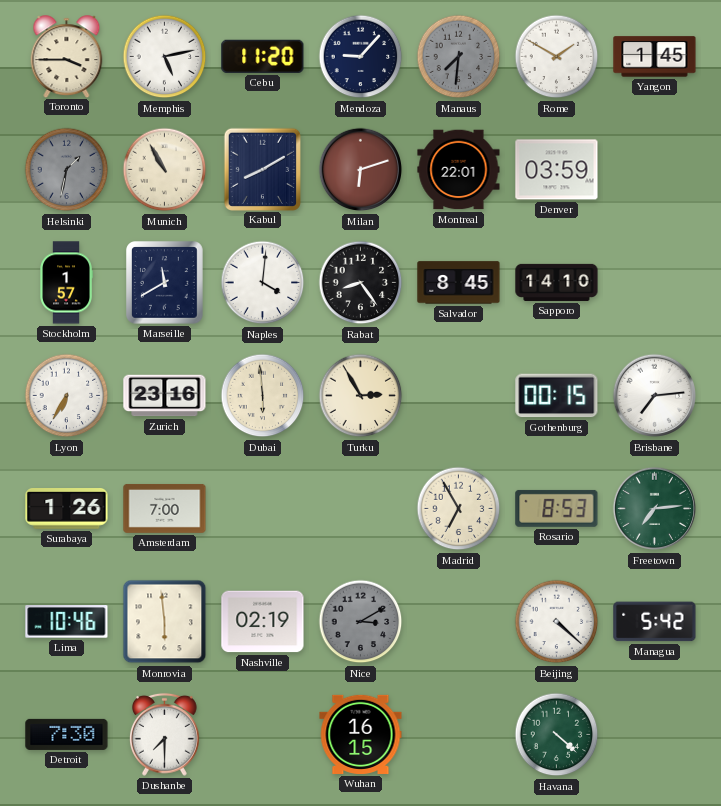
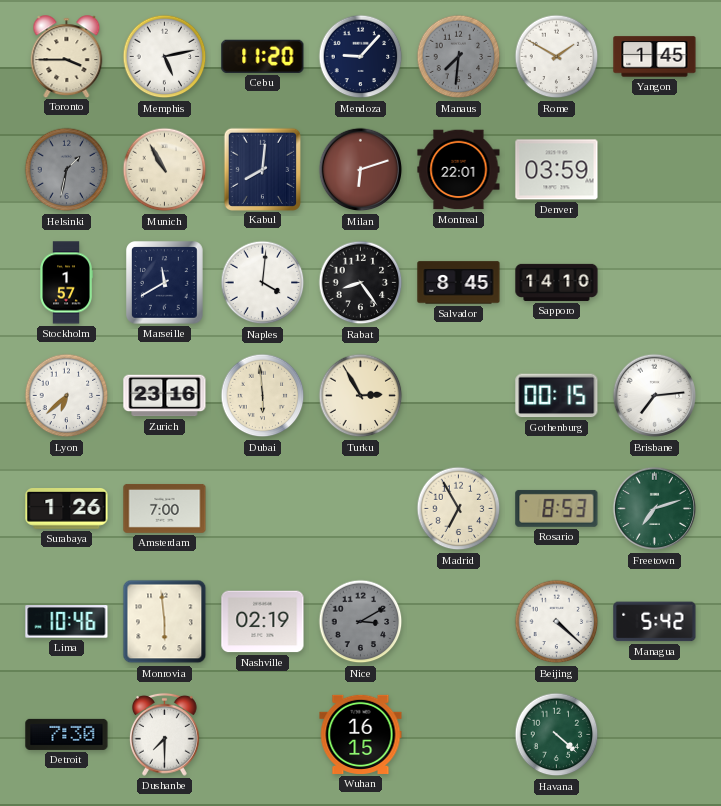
Kabul: 8:10 -> 8:01 (262, 169)
Lyon: 6:35 -> 6:38 (67, 396)
Freetown: 7:14 -> 7:12 (655, 509)
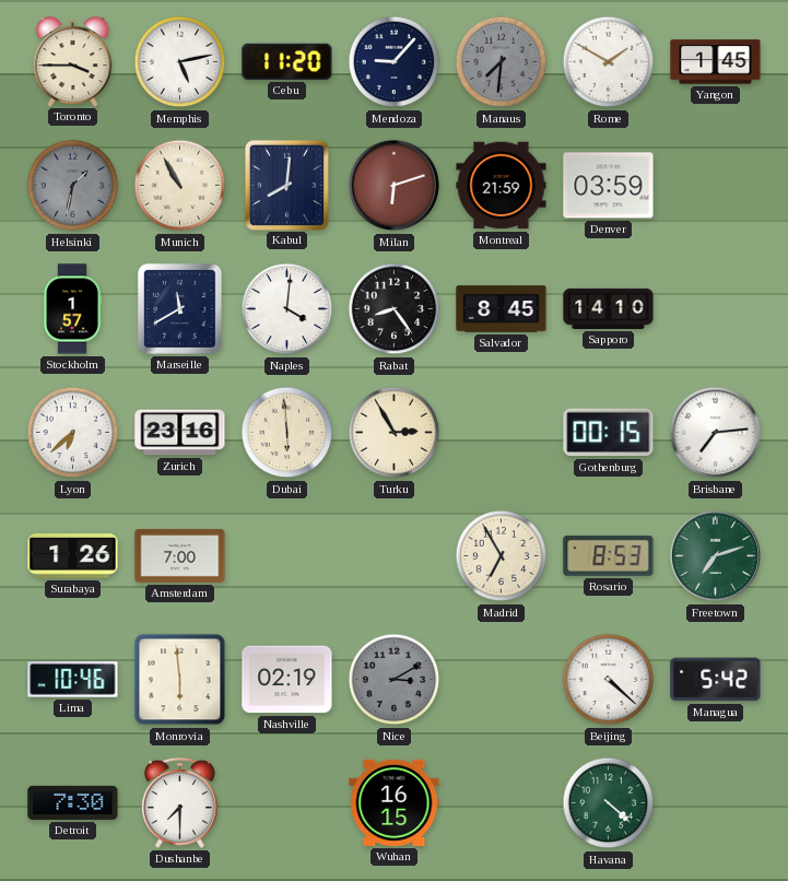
Montreal: 22:01 -> 21:59 (502, 186)
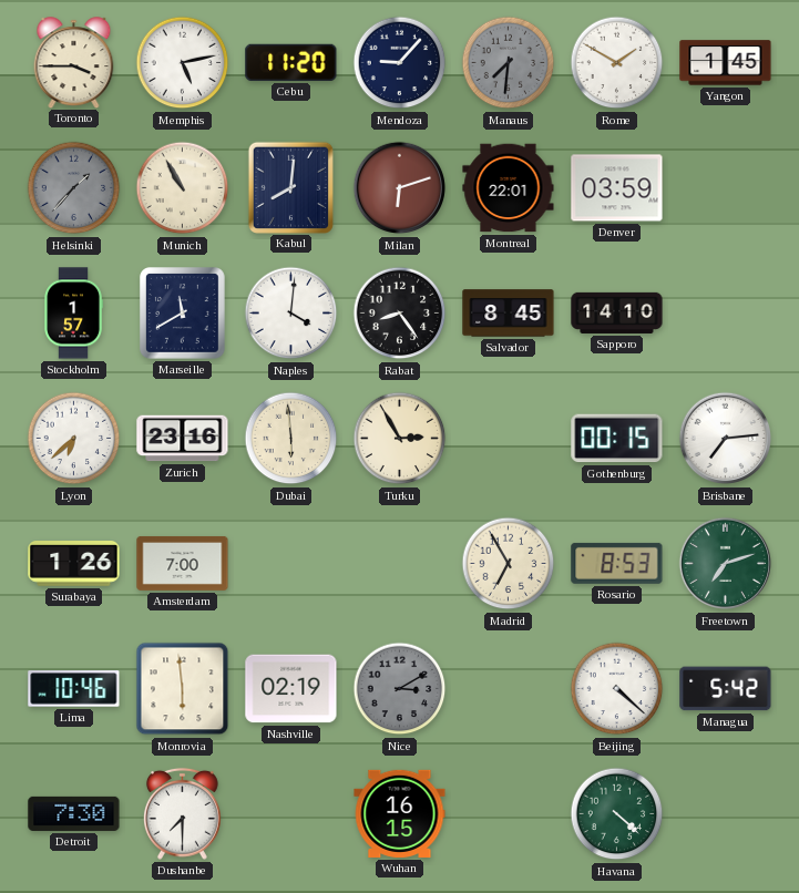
Helsinki: 1:32 -> 1:37 (74, 188)
Montreal: 21:59 -> 22:01 (509, 188)
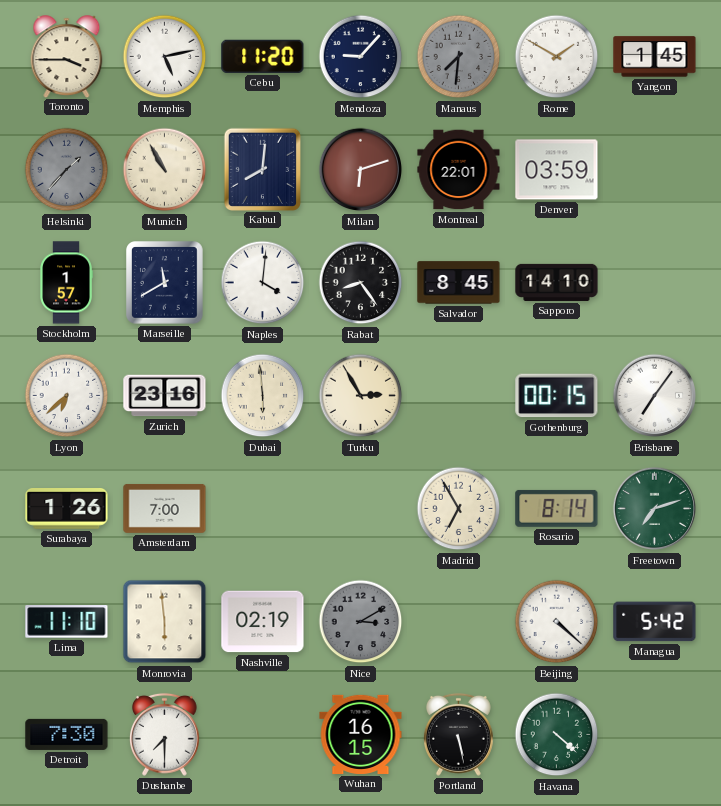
Brisbane: 7:14 -> 7:06 (655, 396)
Rosario: 8:53 -> 8:14 (557, 508)
Lima: 10:46 -> 11:10 (67, 622)
Portland: none -> 5:28 (458, 734)
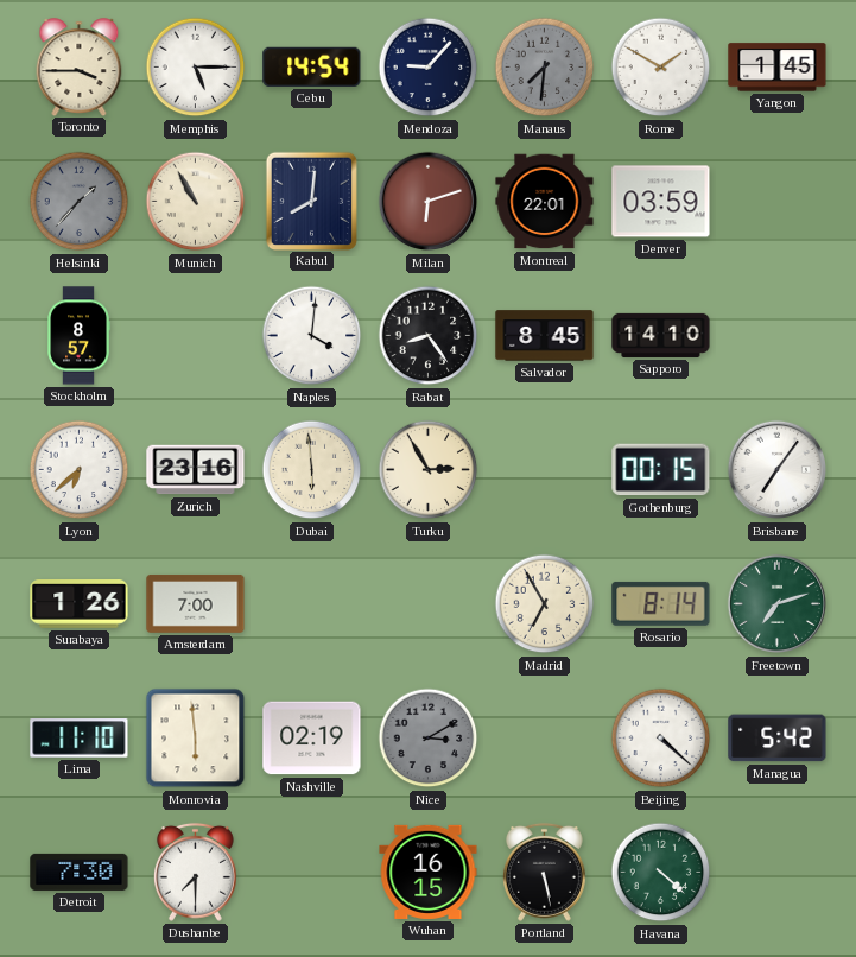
Memphis: 5:13 -> 5:15 (196, 68)
Cebu: 11:20 -> 14:54 (312, 66)
Stockholm: 1:57 -> 8:57 (78, 336)
Marseille: 11:40 -> none (165, 283)
